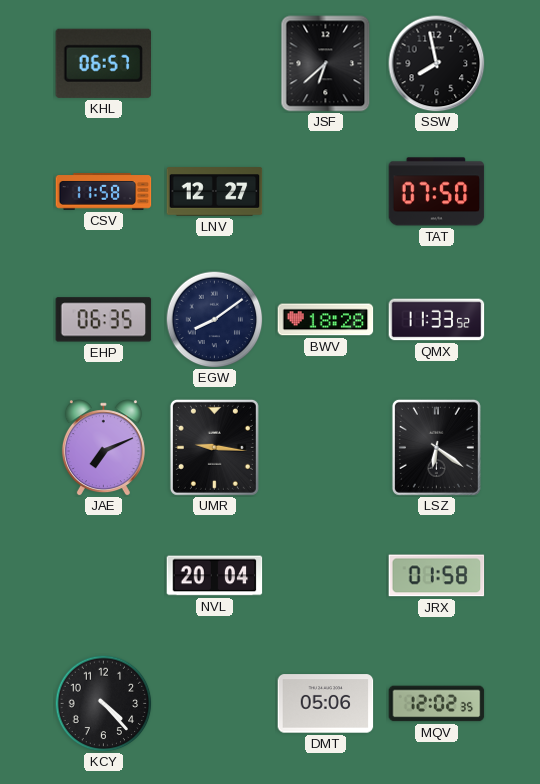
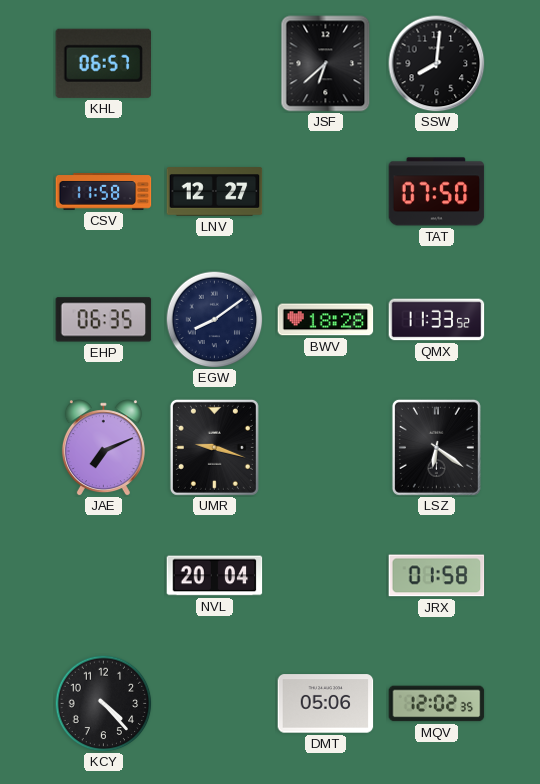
SSW: 7:58 -> 8:01 (437, 64)
UMR: 9:16 -> 9:18 (214, 447)
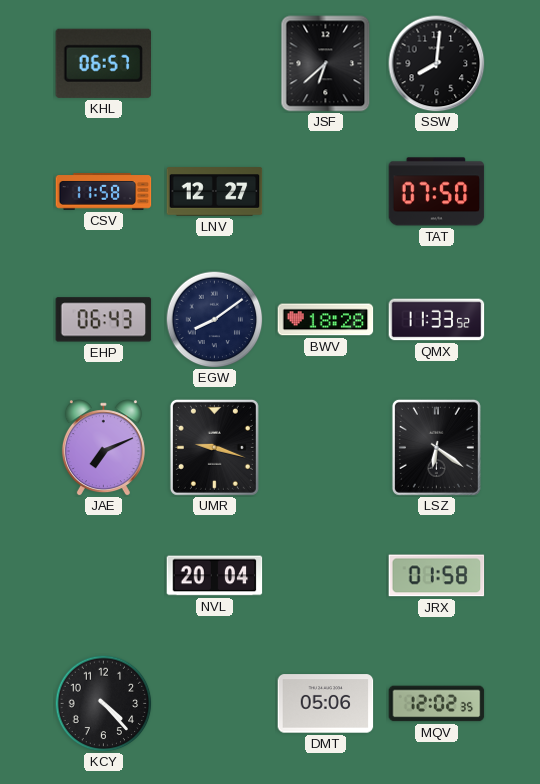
EHP: 06:35 -> 06:43 (104, 320)
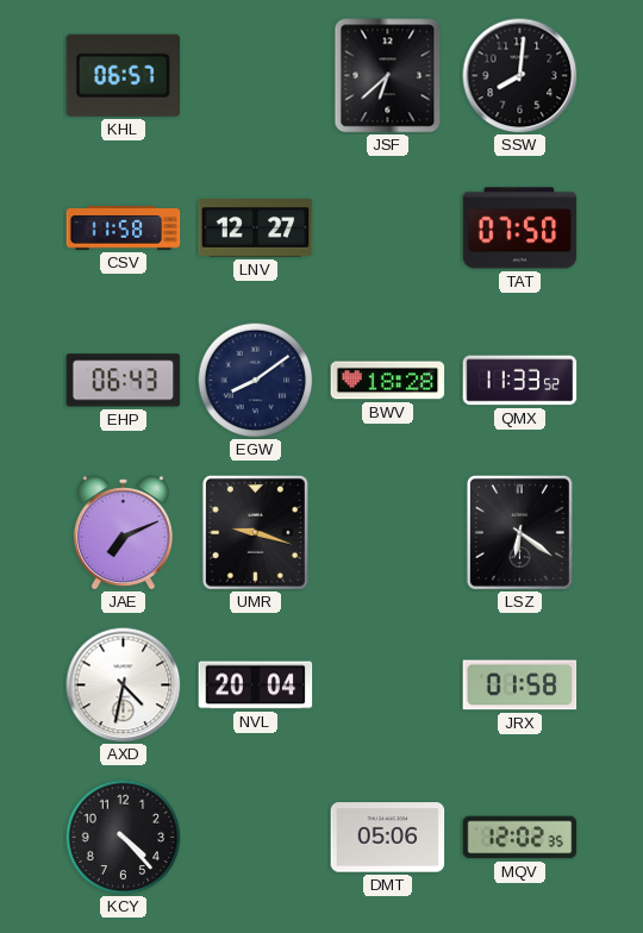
AXD: none -> 4:32 (124, 685)
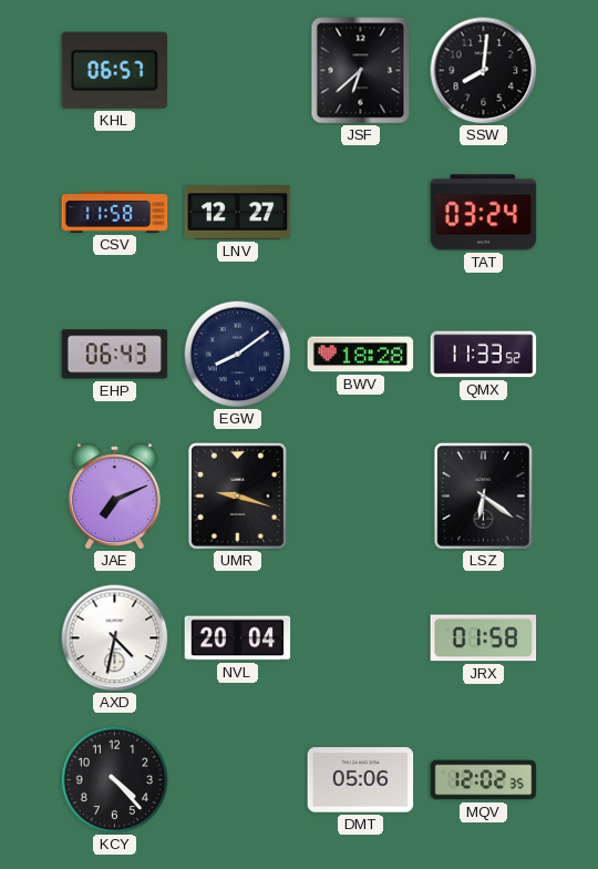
TAT: 07:50 -> 03:24 (484, 213)
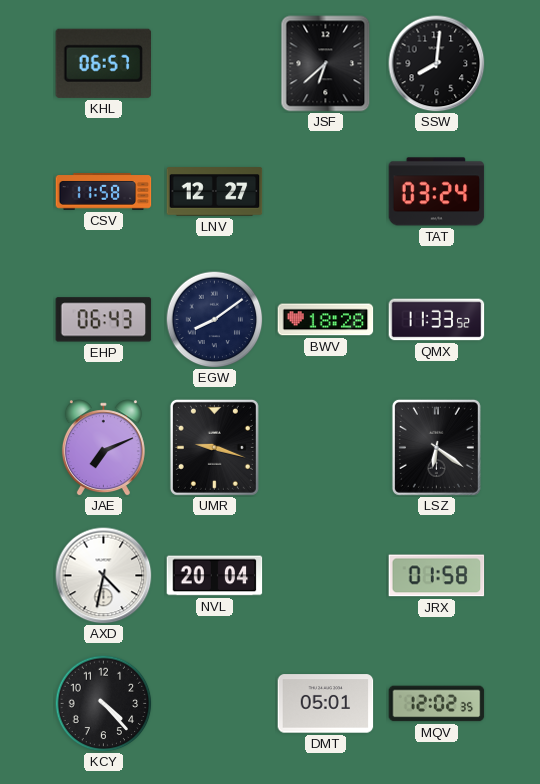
DMT: 05:06 -> 05:01 (326, 704)
